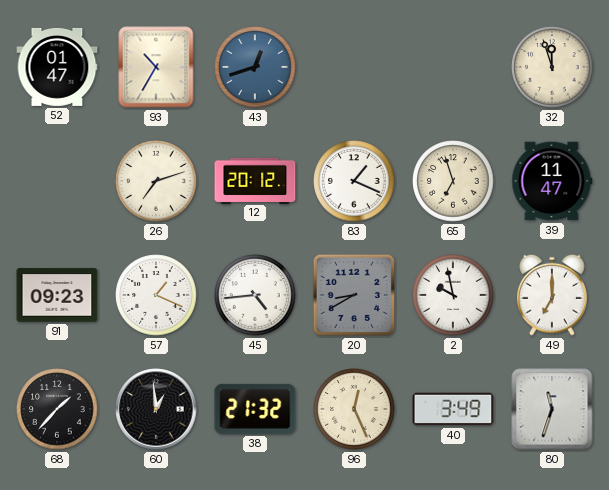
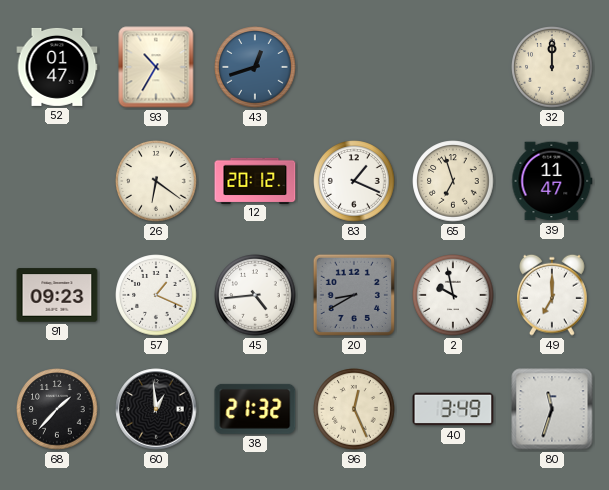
32: 11:57 -> 12:00 (552, 67)
26: 7:12 -> 6:21 (156, 181)
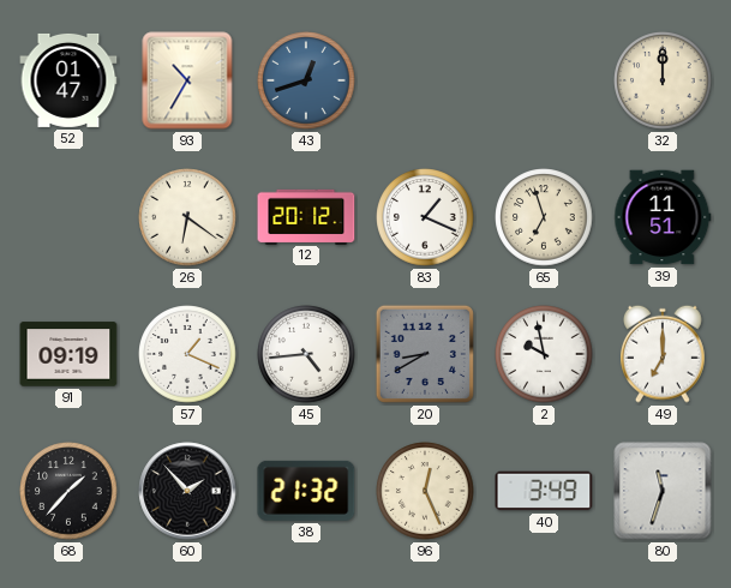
39: 11:47 -> 11:51 (663, 217)
91: 09:23 -> 09:19 (68, 354)
60: 12:59 -> 1:53 (187, 491)
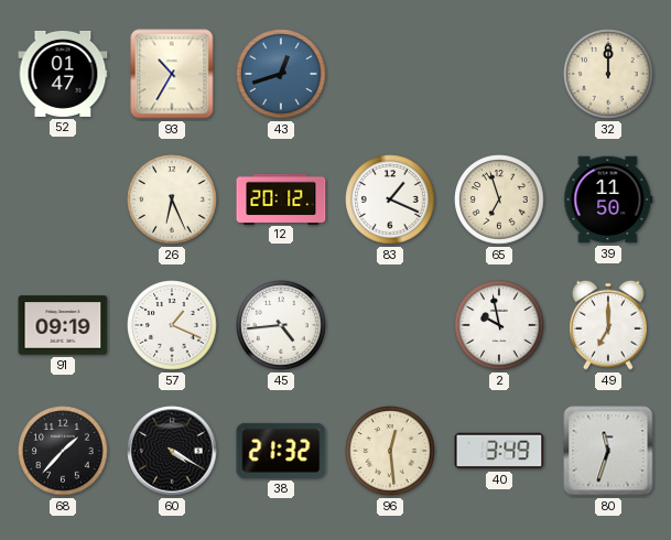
26: 6:21 -> 6:26 (172, 199)
39: 11:51 -> 11:50 (608, 199)
20: 8:40 -> none (425, 354)
60: 1:53 -> 4:20 (172, 451)
96: 12:26 -> 12:29 (390, 451)
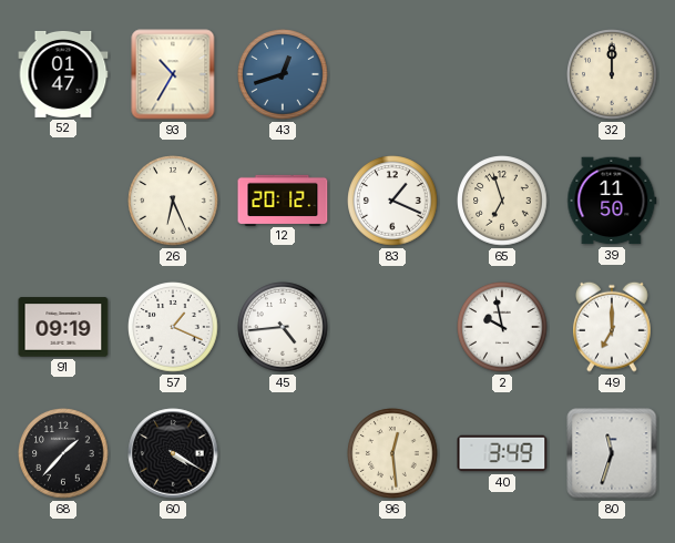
38: 21:32 -> none (281, 451)
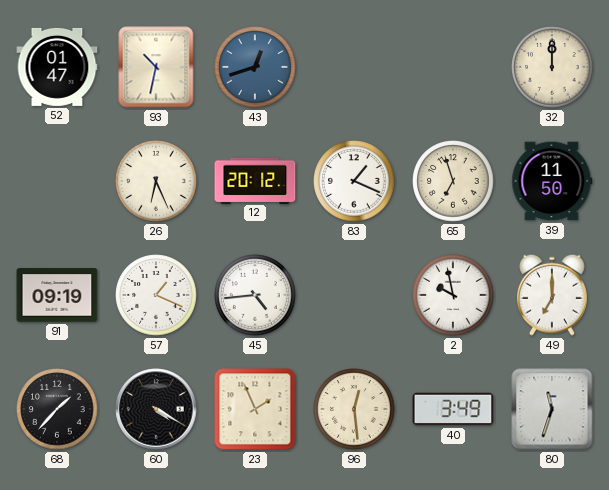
93: 10:35 -> 10:32 (156, 67)
23: none -> 1:56 (255, 409)
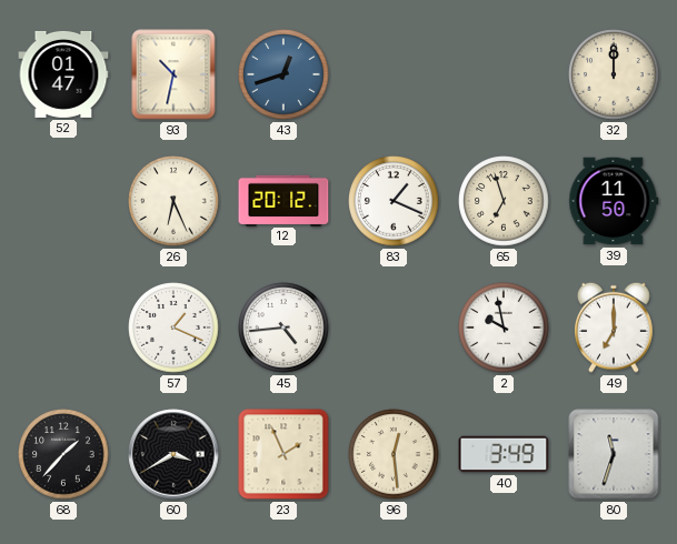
91: 09:19 -> none (57, 295)
60: 4:20 -> 3:40 (173, 454)
